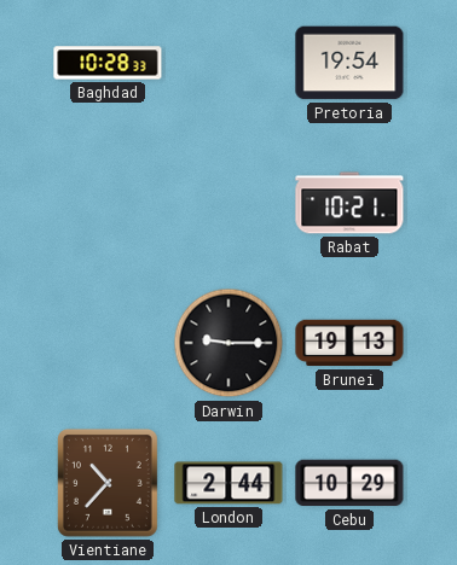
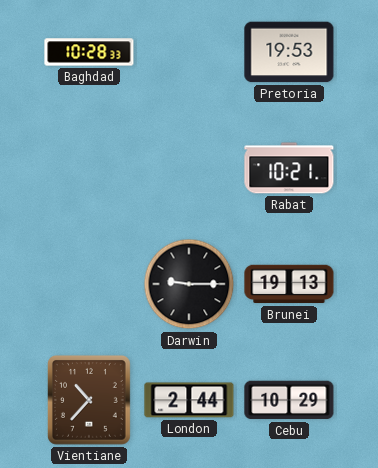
Pretoria: 19:54 -> 19:53 (289, 52)
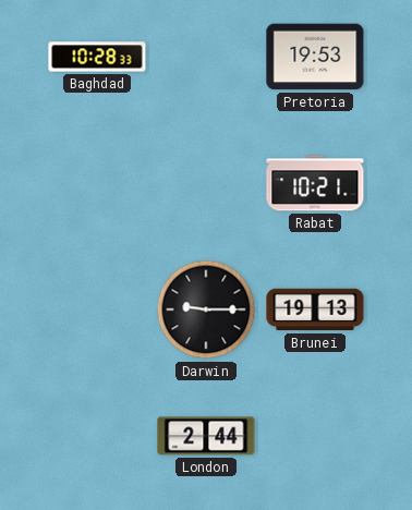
Vientiane: 10:37 -> none (89, 400)
Cebu: 10:29 -> none (289, 400)
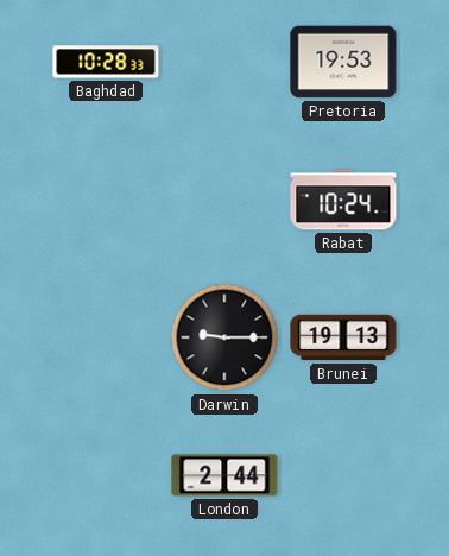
Rabat: 10:21 -> 10:24 (343, 200)
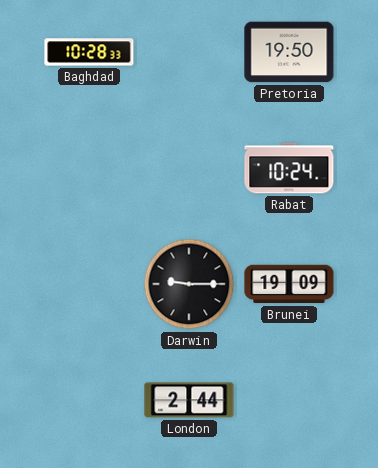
Pretoria: 19:53 -> 19:50 (289, 52)
Brunei: 19:13 -> 19:09 (289, 284)
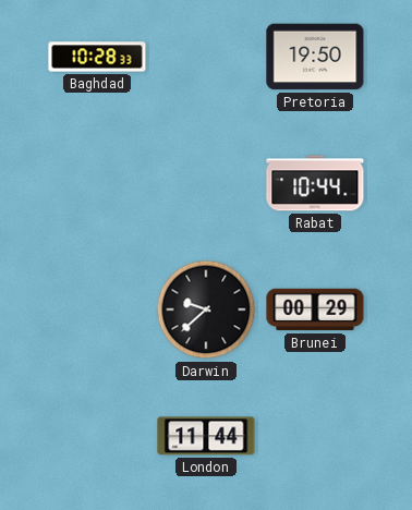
Rabat: 10:24 -> 10:44 (315, 183)
Darwin: 9:15 -> 9:38 (206, 309)
Brunei: 19:09 -> 00:29 (315, 309)
London: 2:44 -> 11:44 (206, 436)
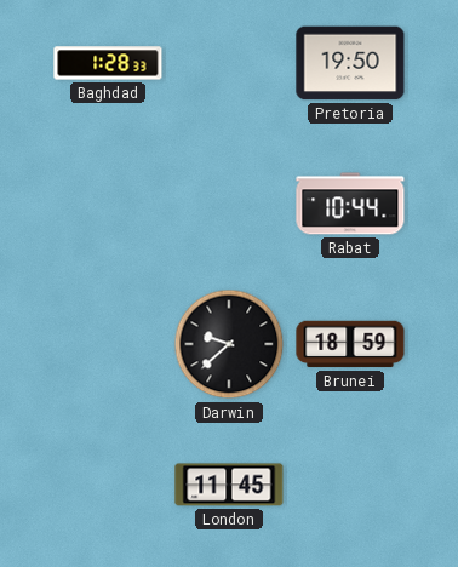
Baghdad: 10:28 -> 1:28 (108, 63)
Brunei: 00:29 -> 18:59 (350, 344)
London: 11:44 -> 11:45 (229, 485)
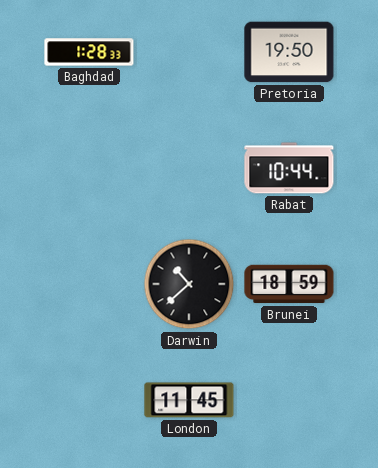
Darwin: 9:38 -> 10:38 (189, 284)
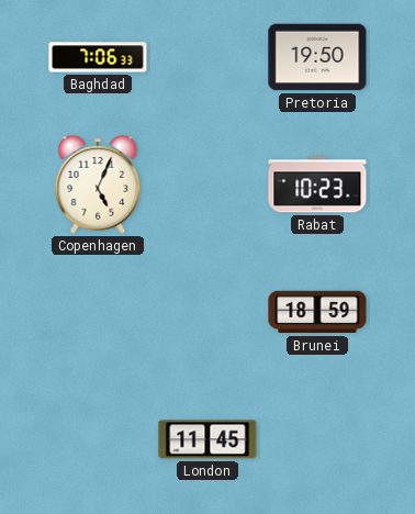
Baghdad: 1:28 -> 7:06 (98, 57)
Copenhagen: none -> 5:04 (98, 185)
Rabat: 10:44 -> 10:23 (317, 185)
Darwin: 10:38 -> none (189, 284)
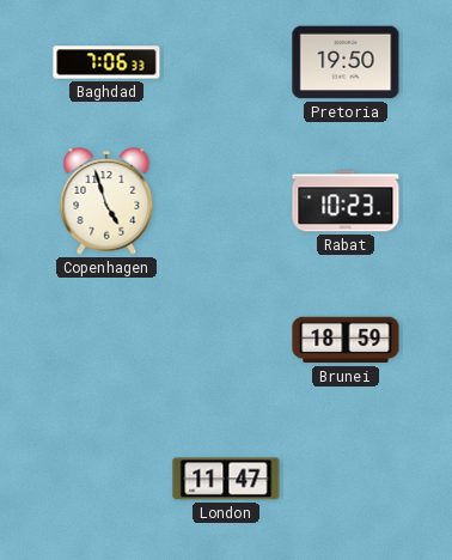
Copenhagen: 5:04 -> 4:57 (106, 201)
London: 11:45 -> 11:47 (226, 479)
